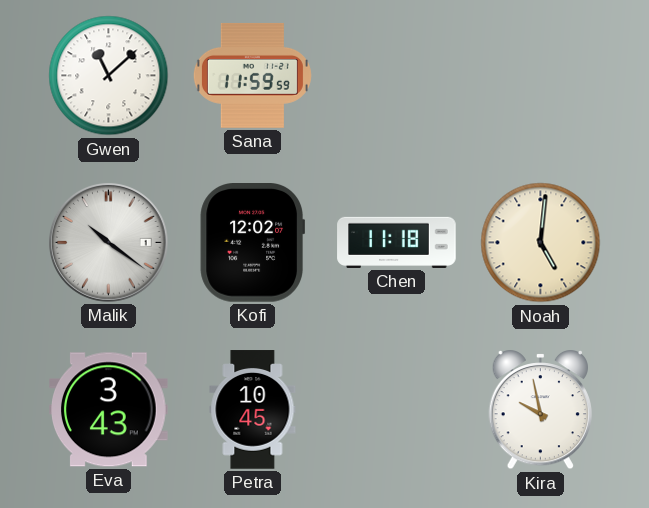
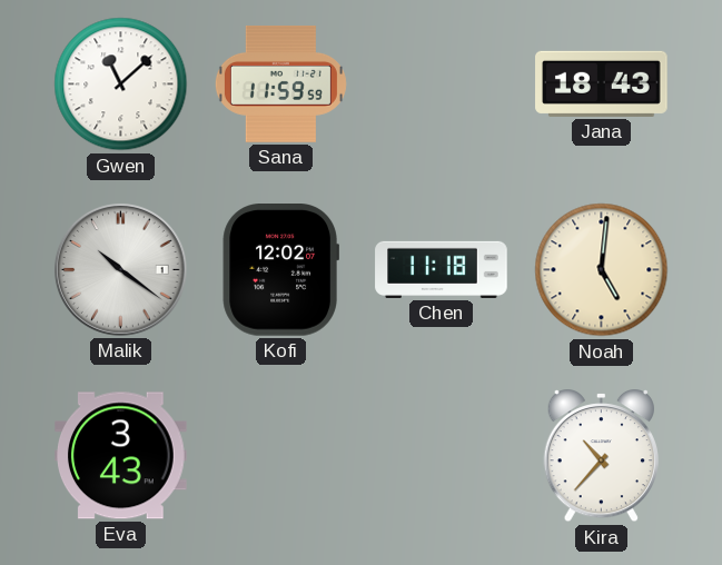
Jana: none -> 18:43 (602, 83)
Petra: 10:45 -> none (253, 410)
Kira: 9:58 -> 10:37 (601, 456)
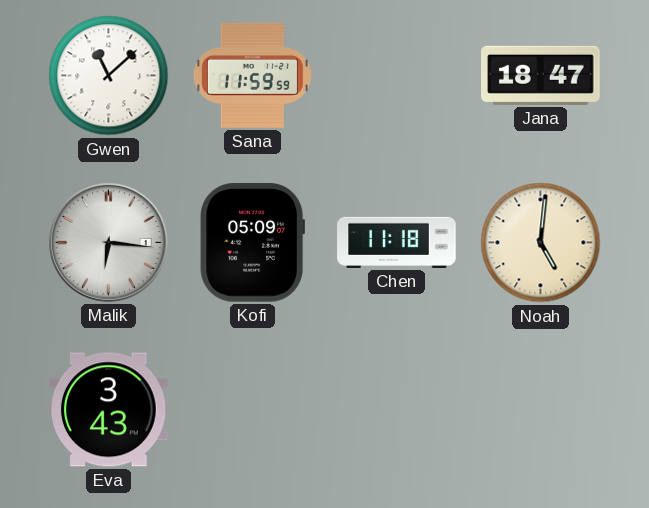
Jana: 18:43 -> 18:47 (541, 75)
Malik: 10:21 -> 6:16 (109, 243)
Kofi: 12:02 -> 05:09 (252, 243)
Kira: 10:37 -> none (601, 456)
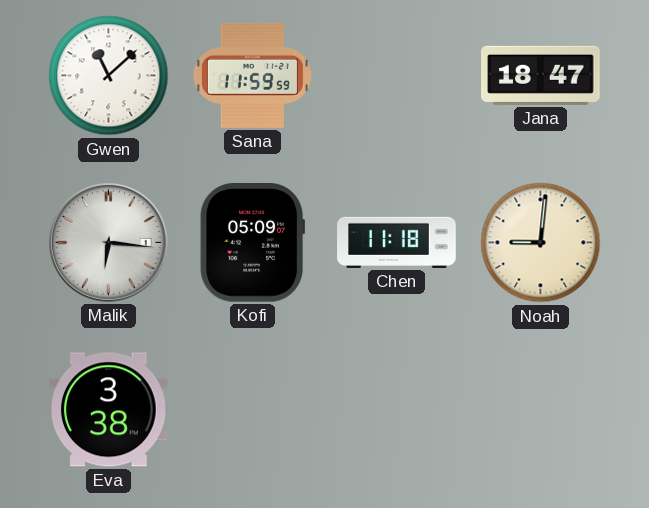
Noah: 5:01 -> 9:01 (541, 243)
Eva: 3:43 -> 3:38 (109, 410)
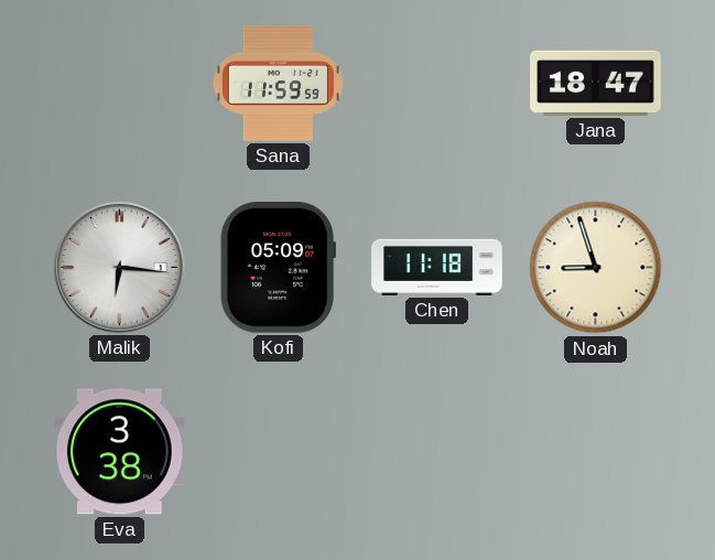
Gwen: 11:08 -> none (109, 76)
Noah: 9:01 -> 8:57 (596, 268)
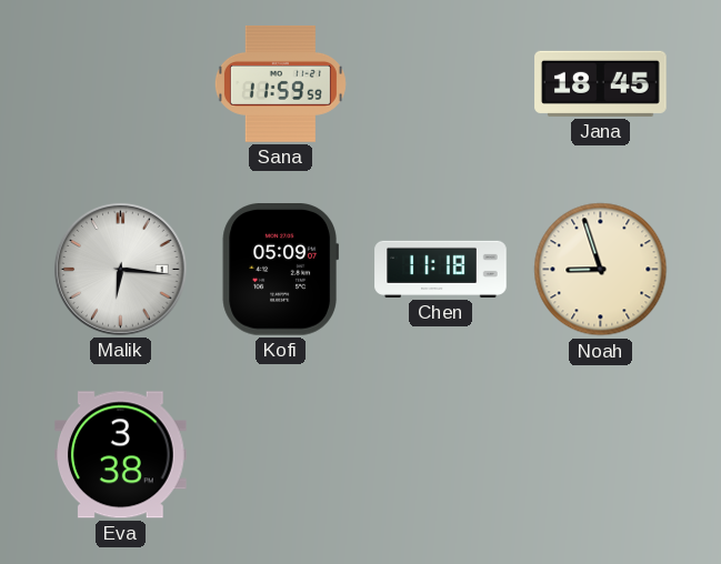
Jana: 18:47 -> 18:45 (601, 83)
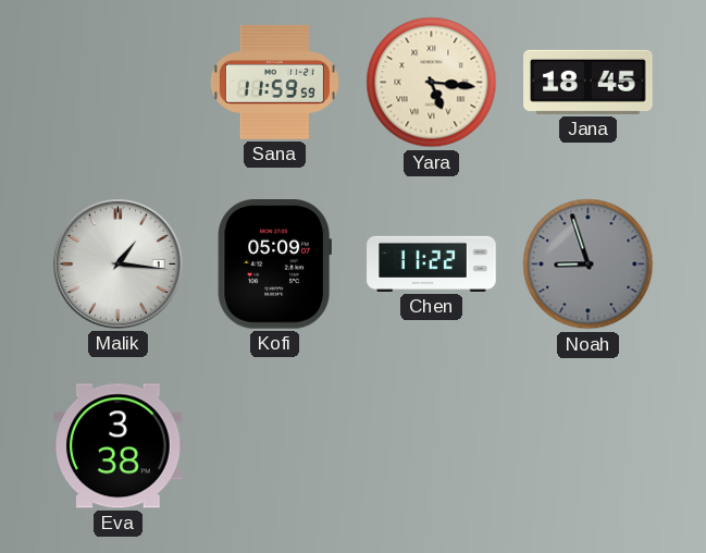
Yara: none -> 5:16 (432, 83)
Malik: 6:16 -> 1:16 (119, 265)
Chen: 11:18 -> 11:22 (432, 263)
Noah dial: cream -> grey (589, 265)
